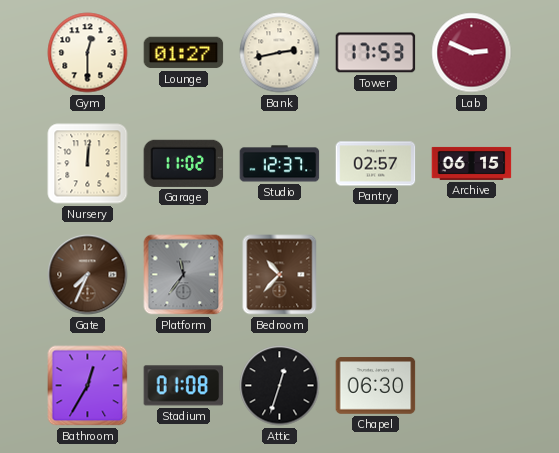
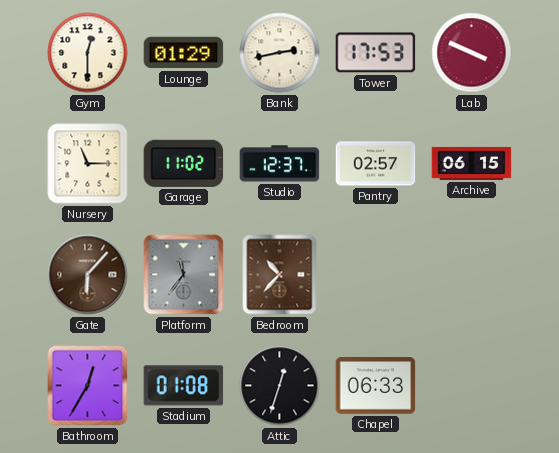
Lounge: 01:27 -> 01:29 (184, 53)
Lab: 2:49 -> 3:49 (472, 53)
Nursery: 12:01 -> 11:15 (88, 164)
Gate: 7:34 -> 6:07 (88, 275)
Chapel: 06:30 -> 06:33 (376, 386)
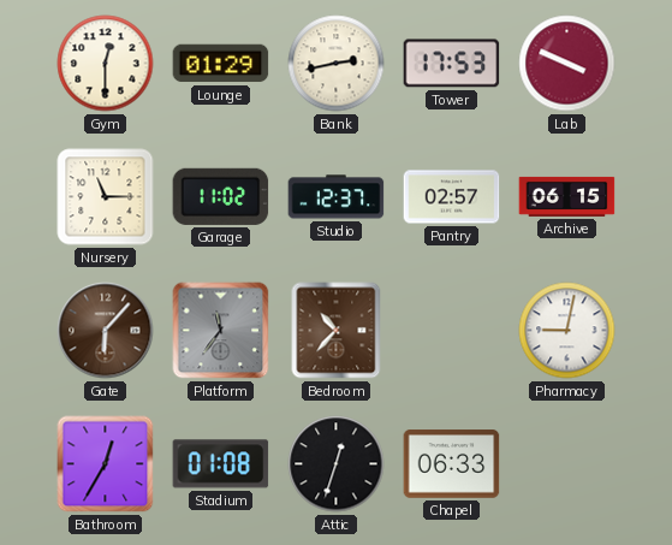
Pharmacy: none -> 9:02 (567, 331)
